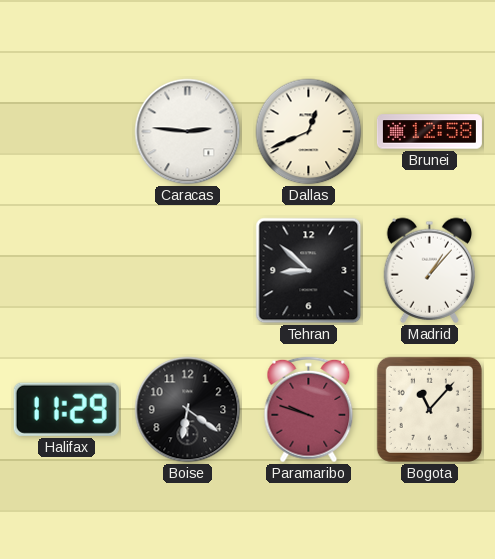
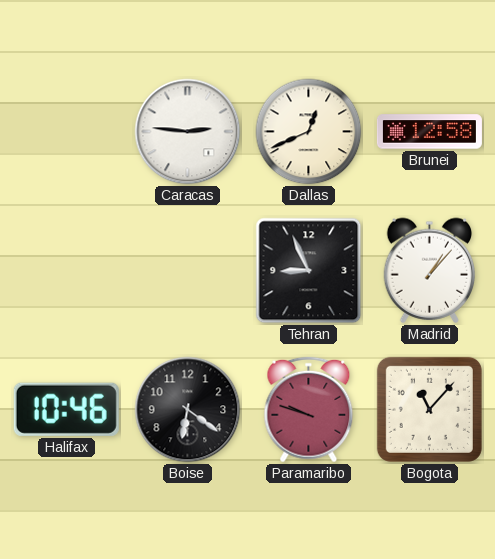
Tehran: 8:52 -> 8:56 (309, 271)
Halifax: 11:29 -> 10:46 (66, 409)
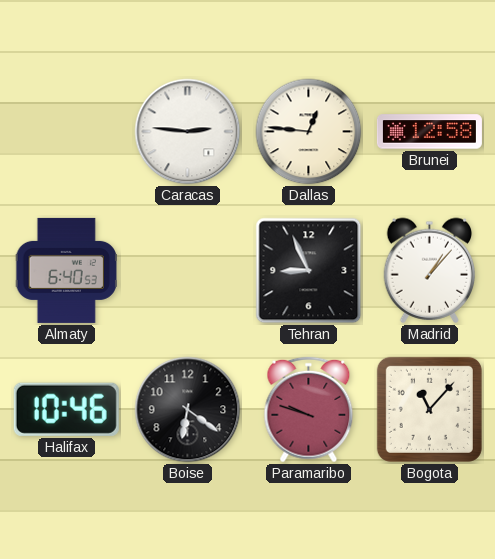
Dallas: 12:41 -> 12:46 (309, 132)
Almaty: none -> 6:40 (66, 270)
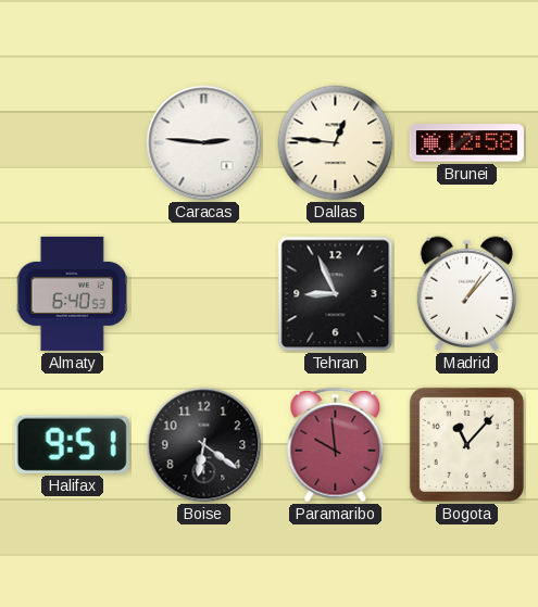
Halifax: 10:46 -> 9:51 (72, 444)
Paramaribo: 9:48 -> 9:59 (336, 445)
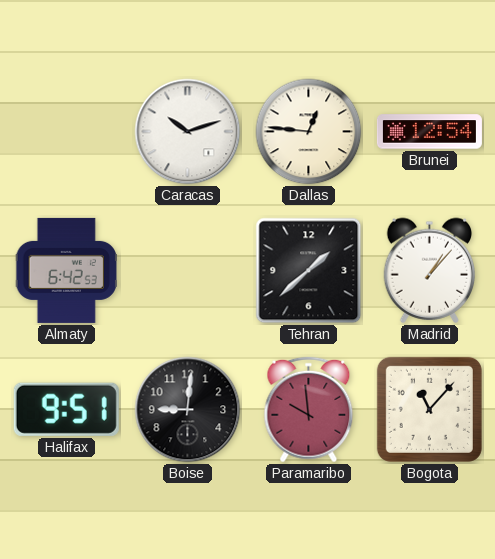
Caracas: 2:46 -> 10:12 (188, 132)
Brunei: 12:58 -> 12:54 (429, 132)
Almaty: 6:40 -> 6:42 (66, 270)
Tehran: 8:56 -> 1:38 (309, 271)
Boise: 6:21 -> 9:01 (188, 410)
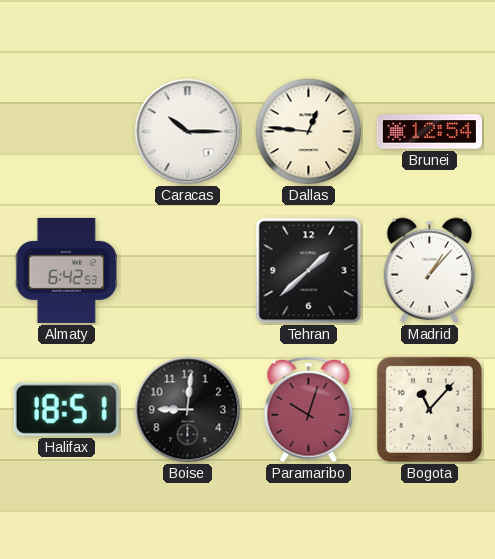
Caracas: 10:12 -> 10:15 (188, 132)
Halifax: 9:51 -> 18:51 (66, 409)
Paramaribo: 9:59 -> 10:03 (309, 410)
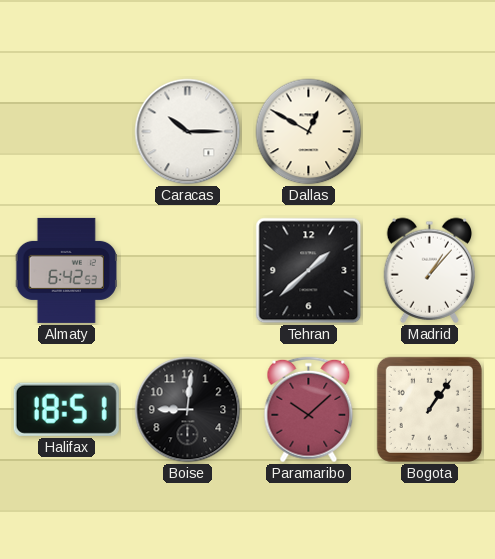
Dallas: 12:46 -> 12:50 (309, 132)
Brunei: 12:54 -> none (429, 132)
Paramaribo: 10:03 -> 10:08 (309, 410)
Bogota: 11:07 -> 1:06 (429, 409)
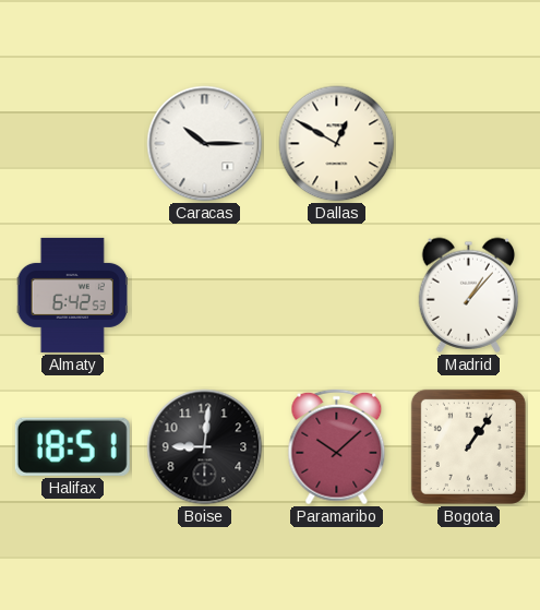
Tehran: 1:38 -> none (309, 271)
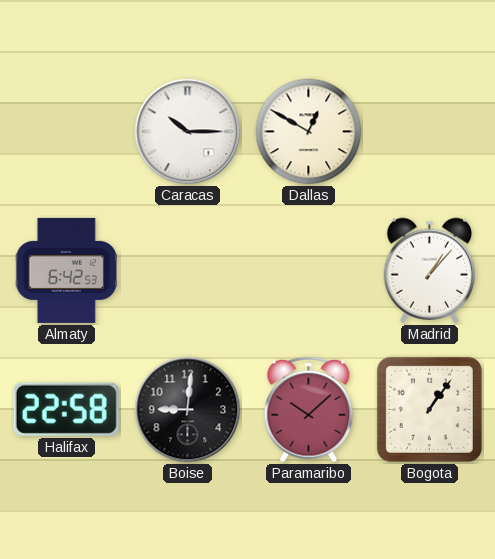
Halifax: 18:51 -> 22:58 (66, 409)
